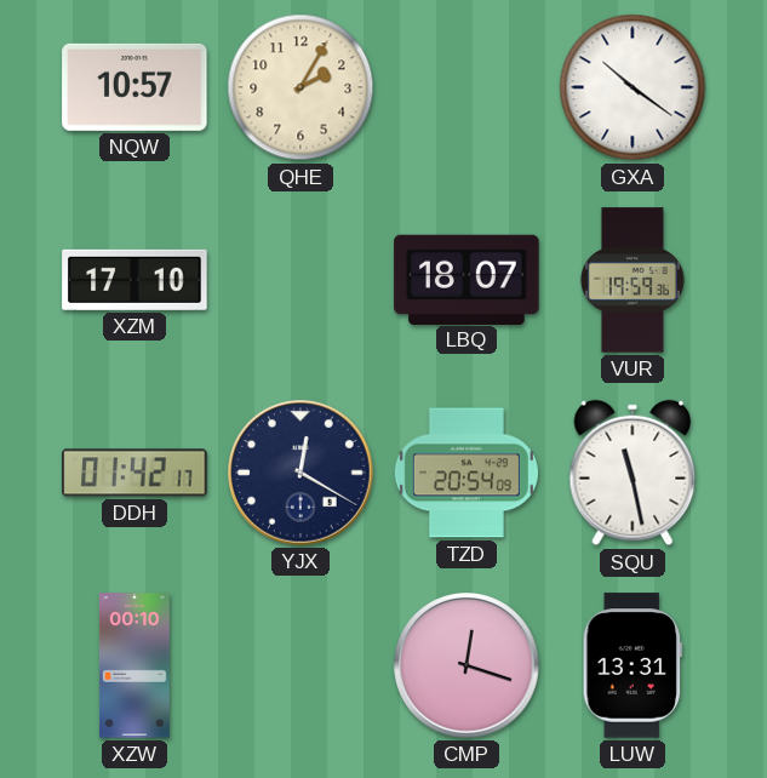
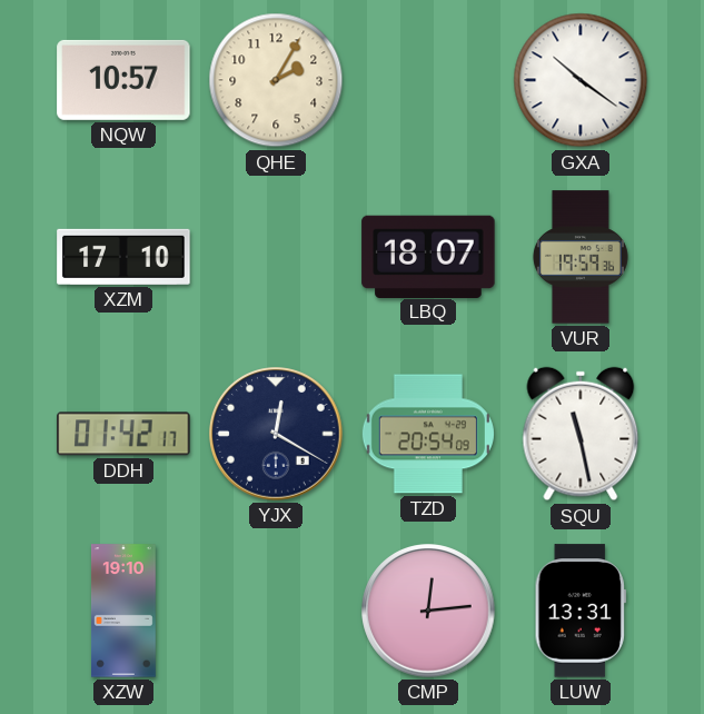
XZW: 00:10 -> 19:10 (125, 611)
CMP: 12:18 -> 12:14 (428, 611)
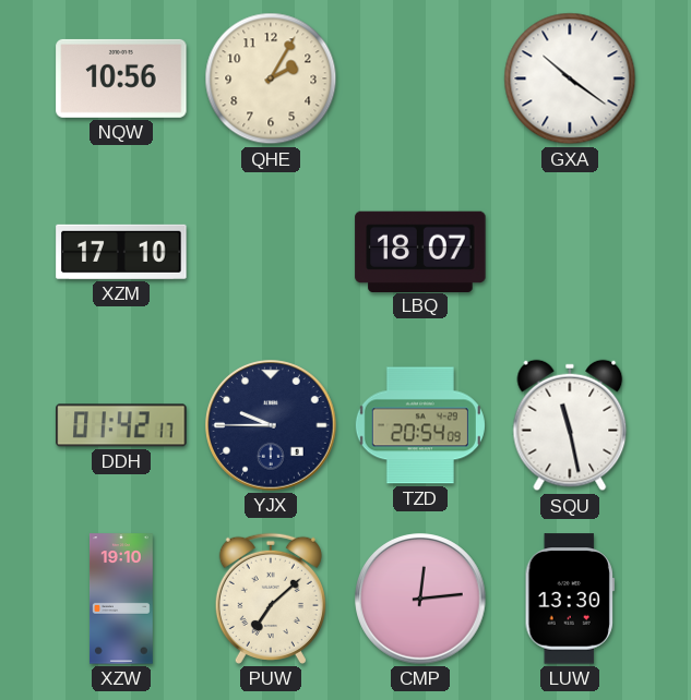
NQW: 10:57 -> 10:56 (121, 79)
VUR: 19:59 -> none (581, 257)
YJX: 12:20 -> 9:45 (271, 425)
PUW: none -> 7:08 (271, 599)
LUW: 13:31 -> 13:30 (570, 599)
